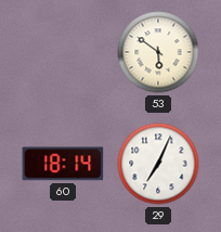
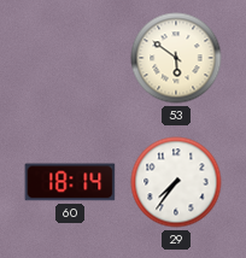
29: 7:04 -> 7:36 (176, 182)
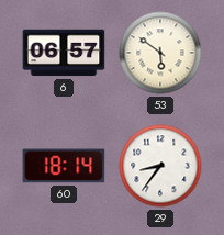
6: none -> 06:57 (64, 53)
29: 7:36 -> 8:36 (160, 166)
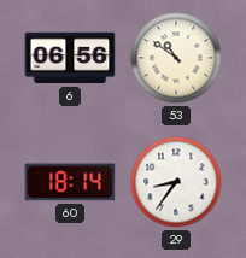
6: 06:57 -> 06:56 (70, 58)
53: 5:51 -> 10:51 (176, 58)
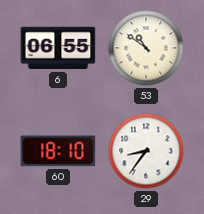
6: 06:56 -> 06:55 (58, 48)
60: 18:14 -> 18:10 (58, 151)
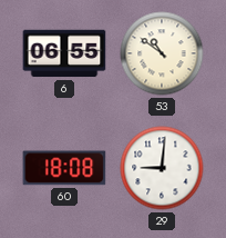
60: 18:10 -> 18:08 (64, 168)
29: 8:36 -> 9:01 (162, 168)
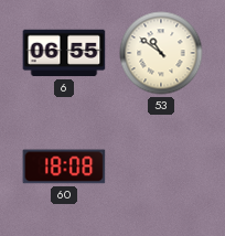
29: 9:01 -> none (162, 168)
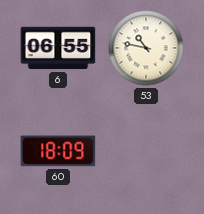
53: 10:51 -> 10:47 (146, 48)
60: 18:08 -> 18:09 (58, 151)
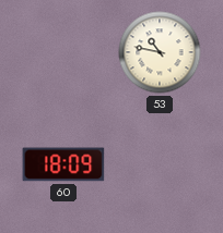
6: 06:55 -> none (58, 48)
